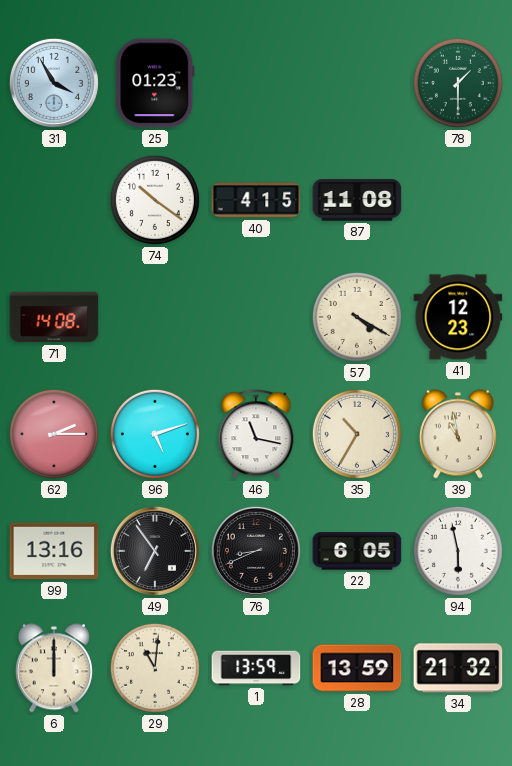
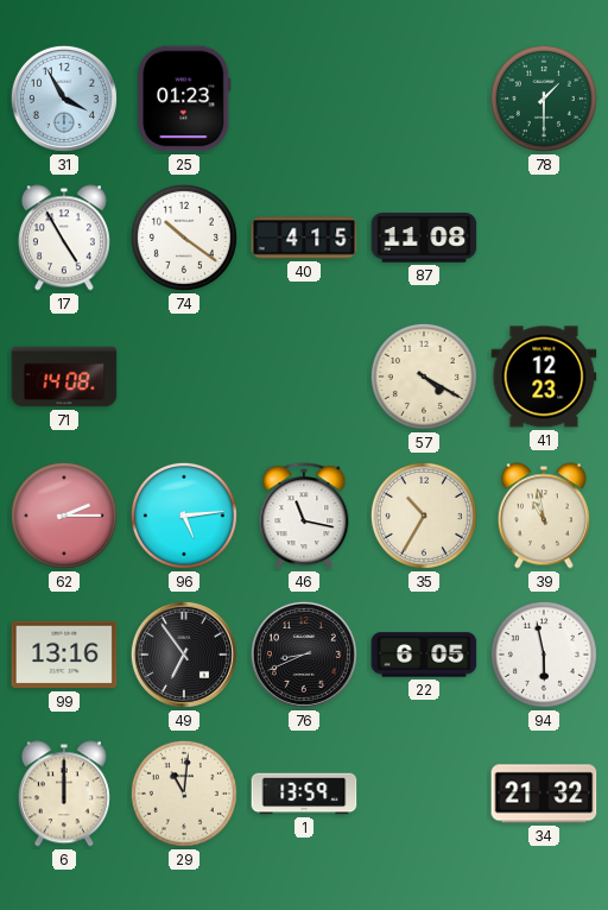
17: none -> 4:55 (64, 238)
96: 5:12 -> 5:14 (184, 516)
28: 13:59 -> none (357, 668)
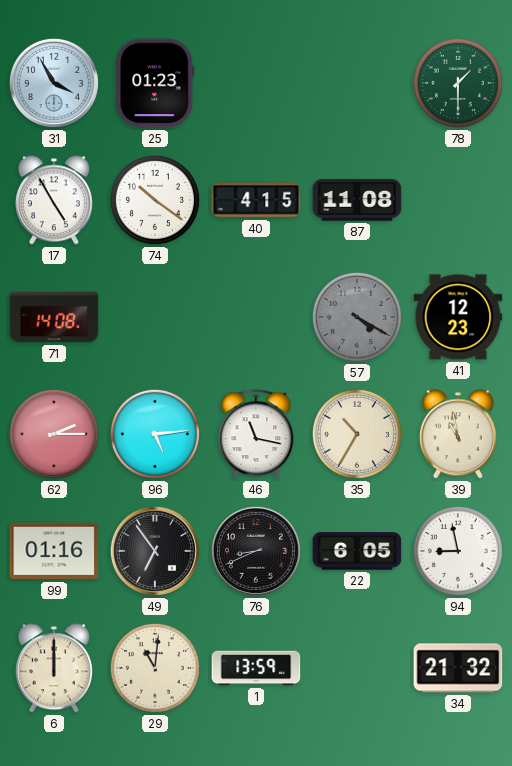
57 dial: cream -> grey (357, 317)
99: 13:16 -> 01:16 (54, 551)
94: 5:58 -> 8:58 (458, 551)
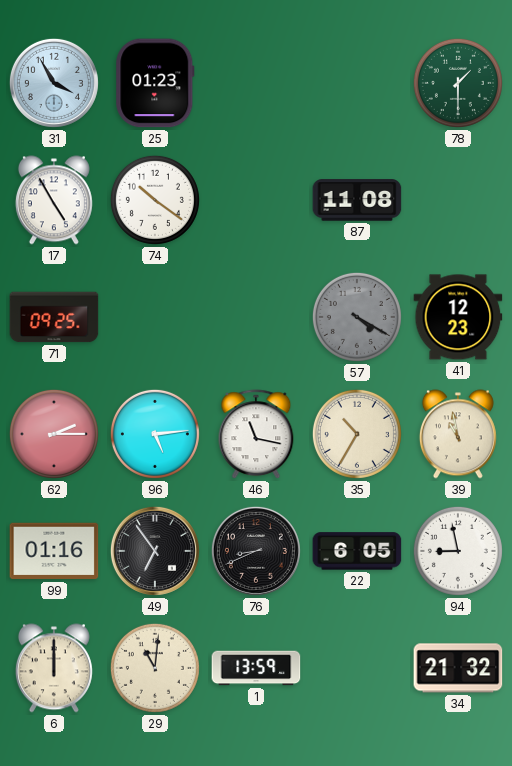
40: 4:15 -> none (256, 200)
71: 14:08 -> 09:25 (54, 317)
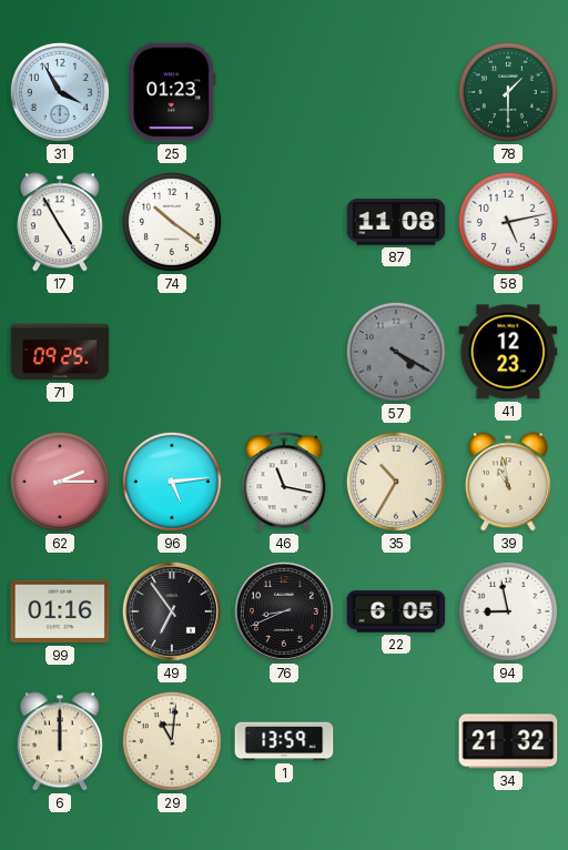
58: none -> 5:13 (508, 222)
